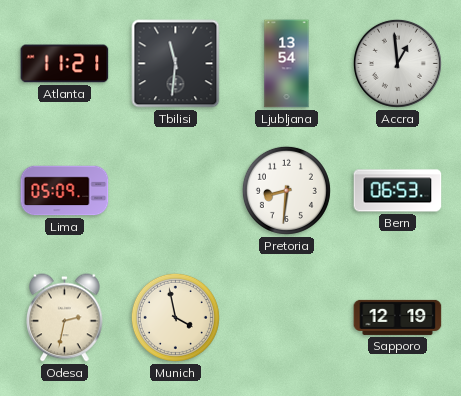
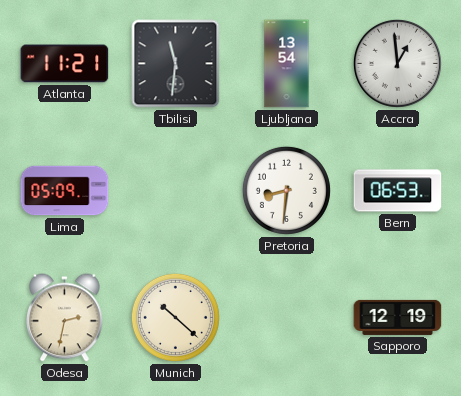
Munich: 3:58 -> 10:22 (175, 317)
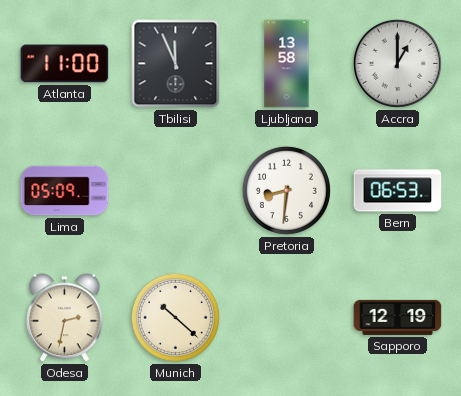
Atlanta: 11:21 -> 11:00 (65, 64)
Tbilisi: 11:31 -> 11:56 (176, 64)
Ljubljana: 13:54 -> 13:58 (287, 64)
Accra: 12:59 -> 1:00 (397, 63)
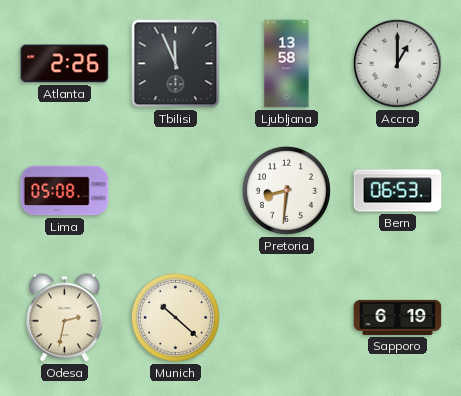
Atlanta: 11:00 -> 2:26 (65, 64)
Lima: 05:09 -> 05:08 (65, 191)
Sapporo: 12:19 -> 6:19 (398, 317)
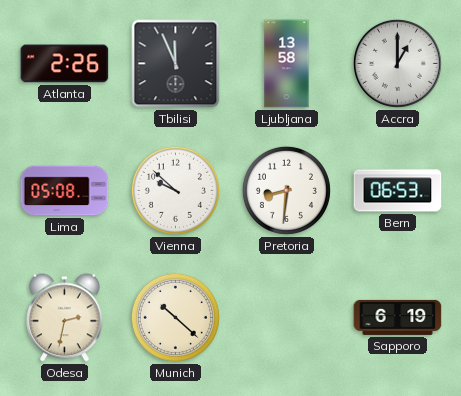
Vienna: none -> 9:52 (175, 190)
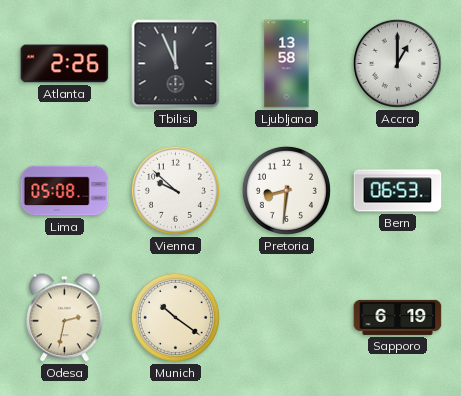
Munich: 10:22 -> 10:21 (175, 317)
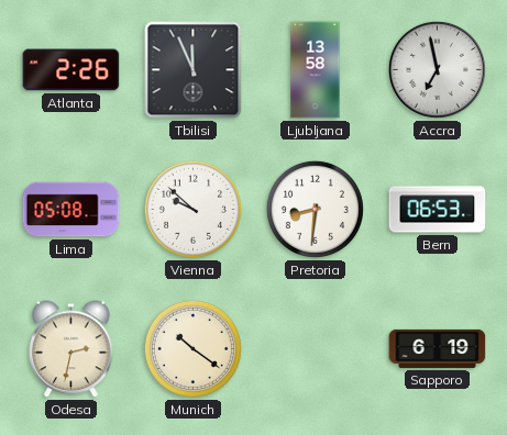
Accra: 1:00 -> 6:58 (437, 69)
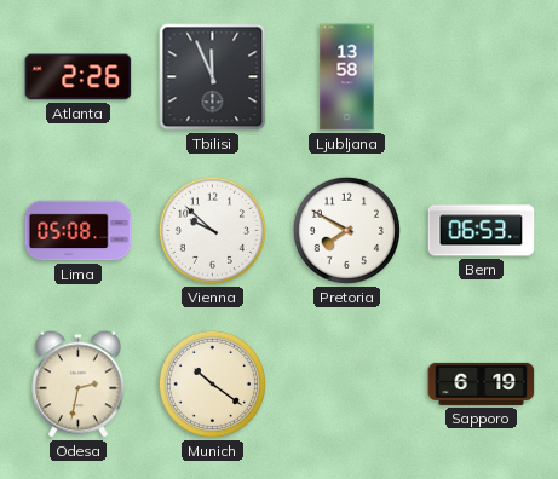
Accra: 6:58 -> none (437, 69)
Pretoria: 8:31 -> 7:50 (346, 230)
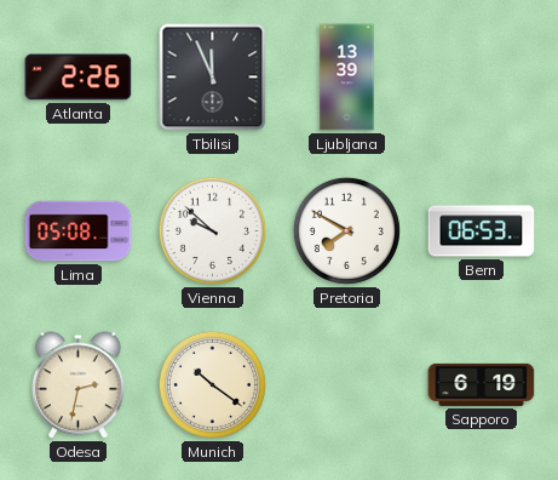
Ljubljana: 13:58 -> 13:39 (347, 78)
